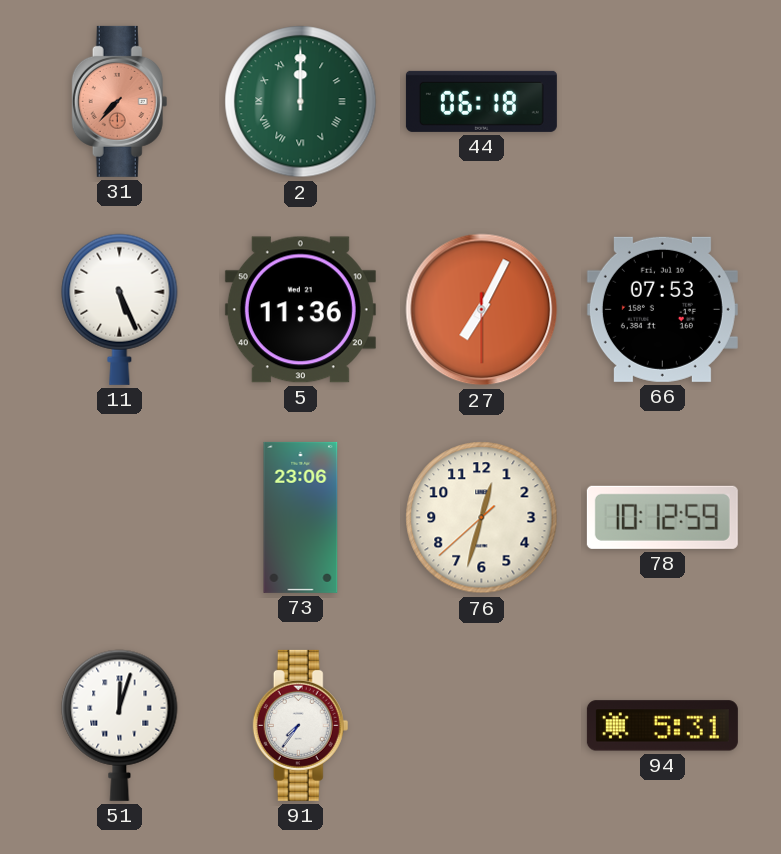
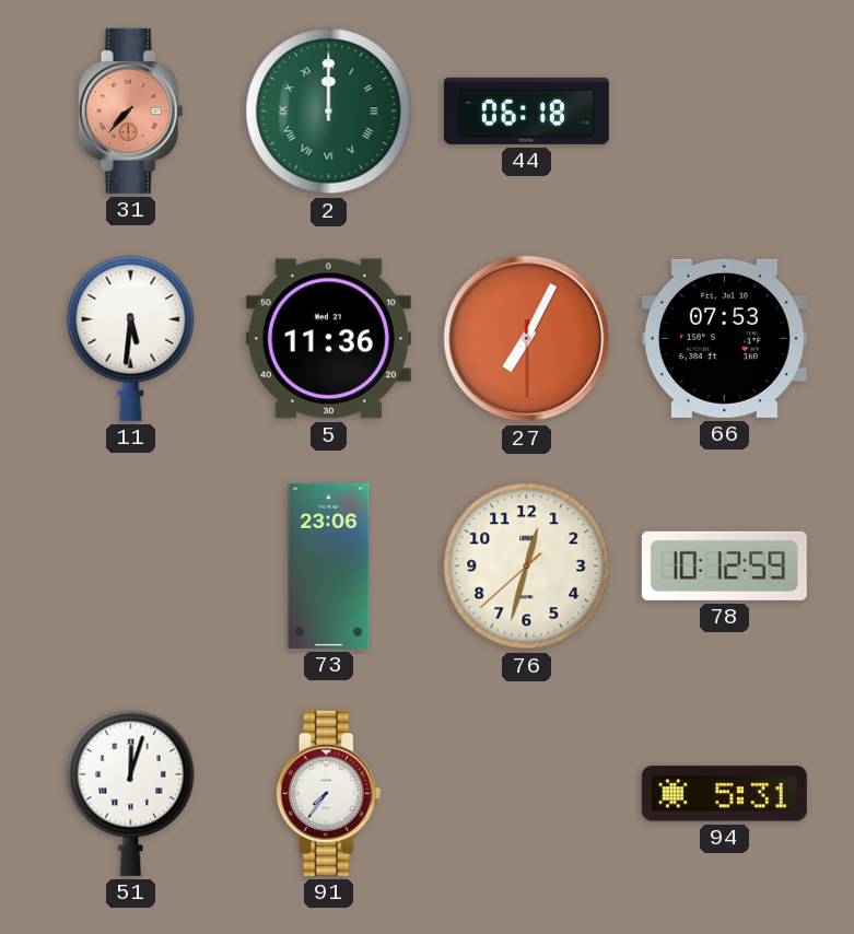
11: 5:26 -> 5:31 (131, 338)
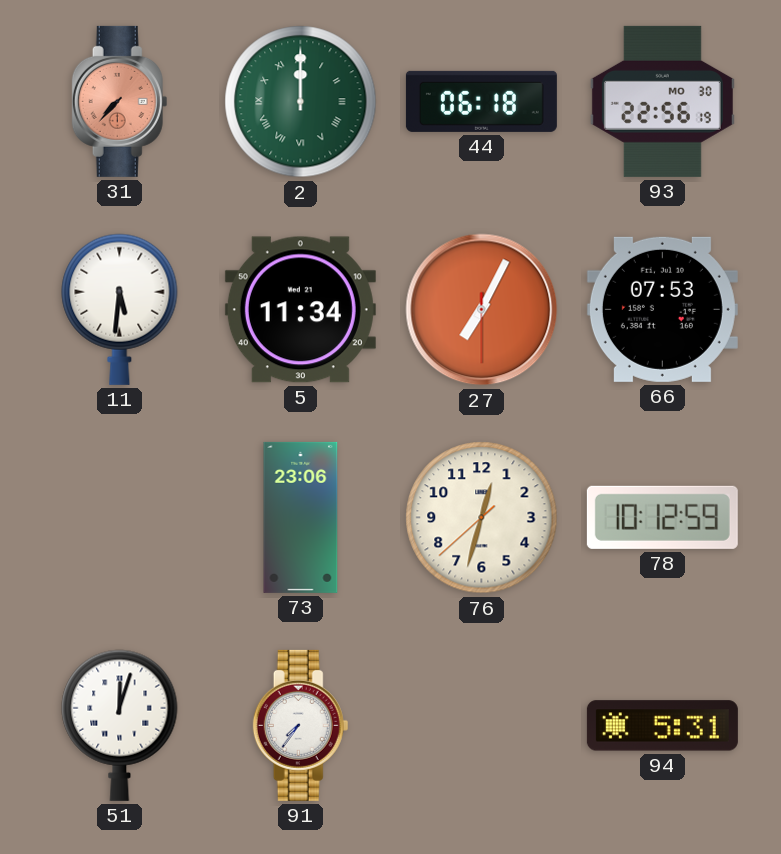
93: none -> 22:56 (662, 101)
5: 11:36 -> 11:34 (300, 310)
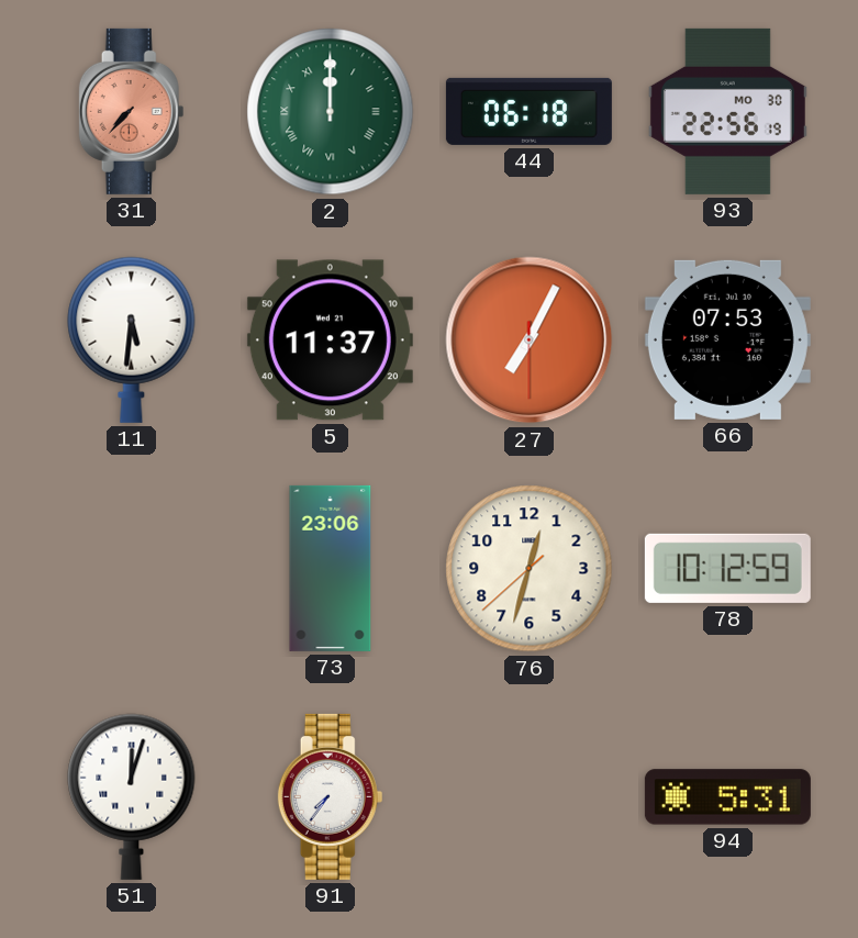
5: 11:34 -> 11:37 (330, 340)
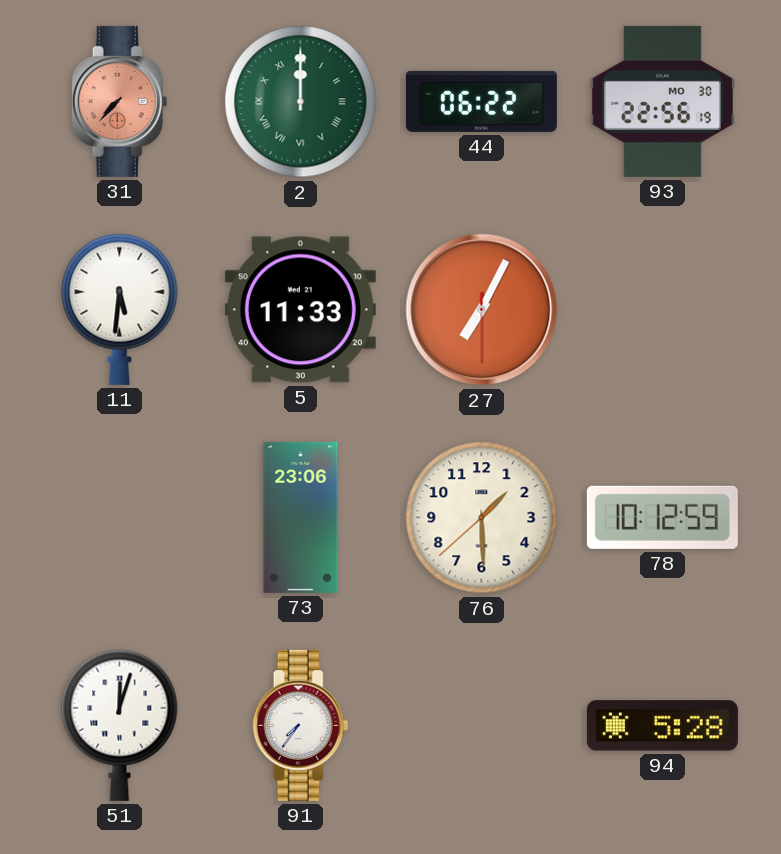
44: 06:18 -> 06:22 (481, 101)
5: 11:37 -> 11:33 (300, 310)
66: 07:53 -> none (727, 339)
76: 12:32 -> 1:29 (482, 518)
94: 5:31 -> 5:28 (662, 726)
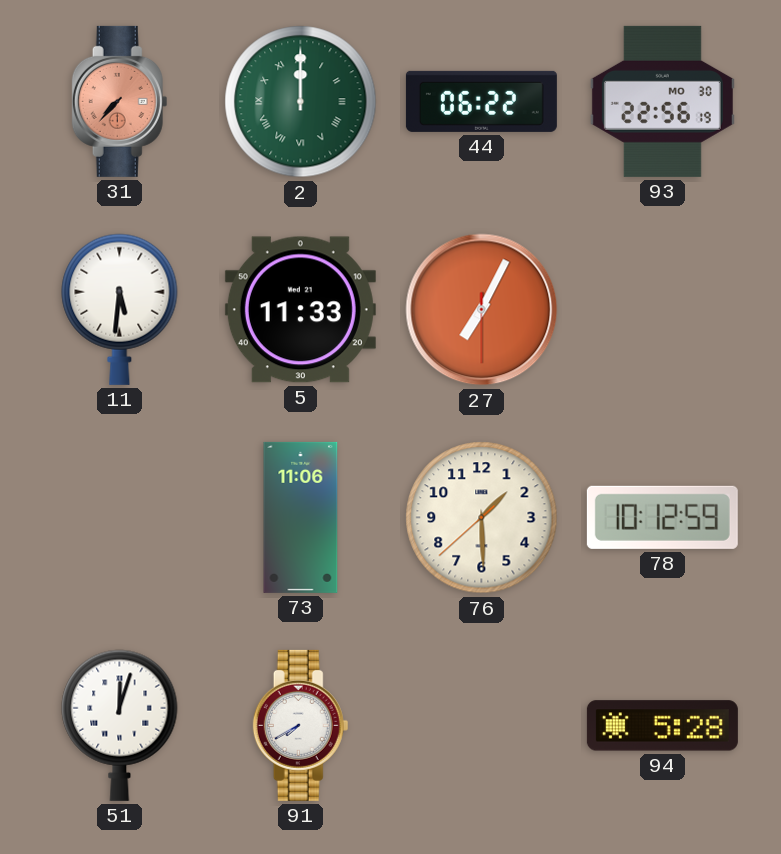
73: 23:06 -> 11:06 (301, 517)
91: 7:36 -> 7:40 (301, 725)
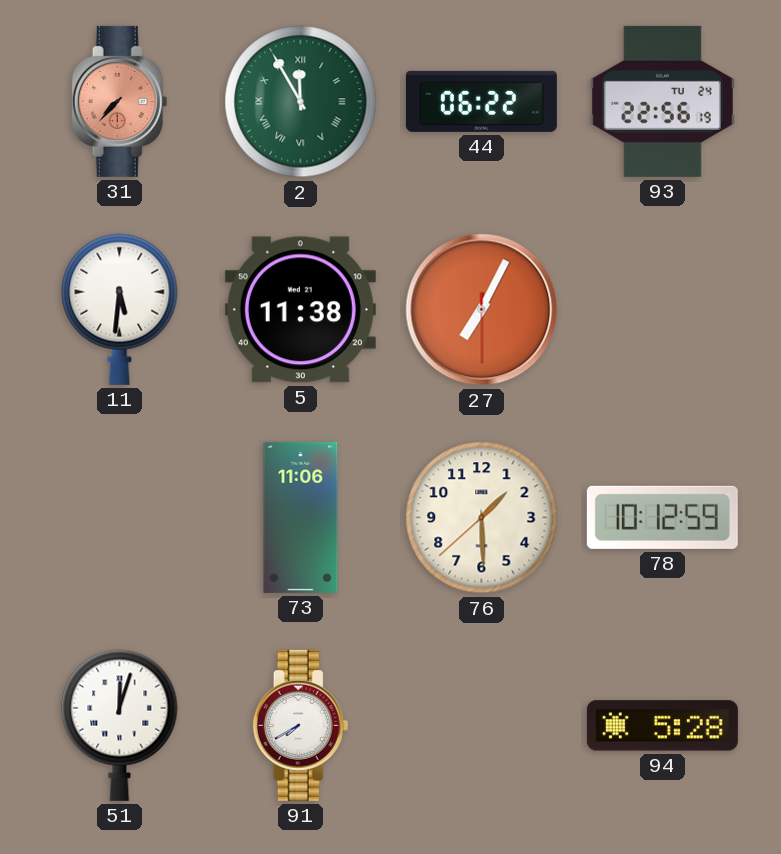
2: 12:00 -> 11:55 (301, 102)
93 date: MO 30 -> TU 24 (662, 101)
5: 11:33 -> 11:38 (300, 310)
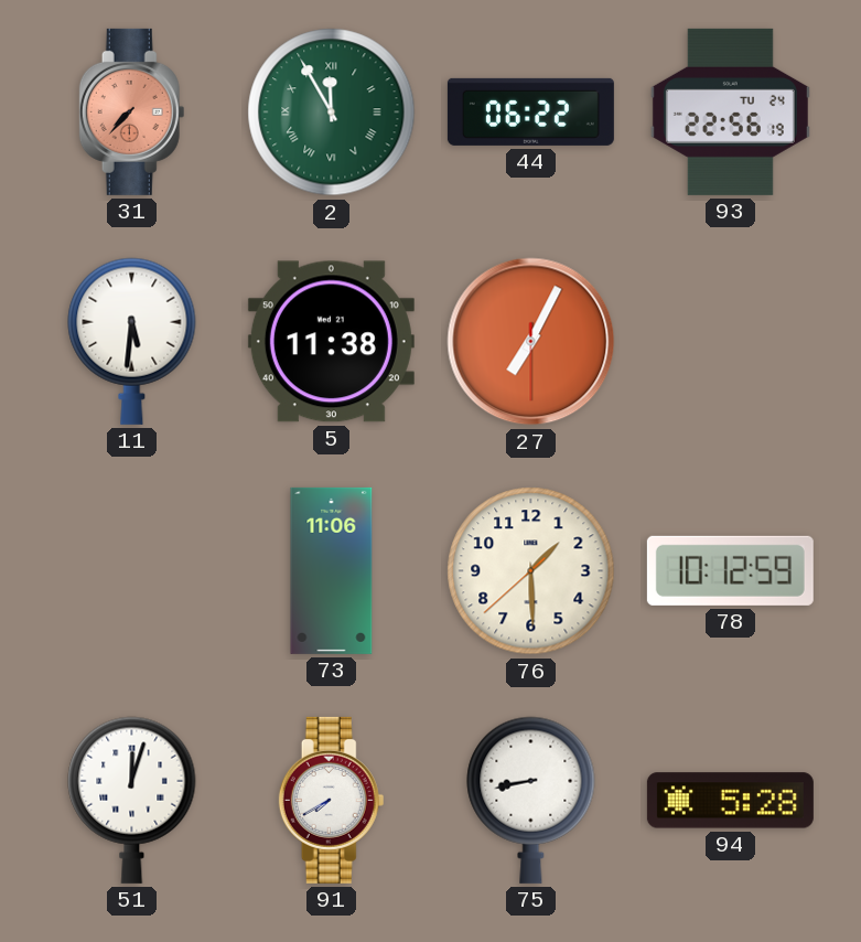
75: none -> 8:43 (531, 800)
